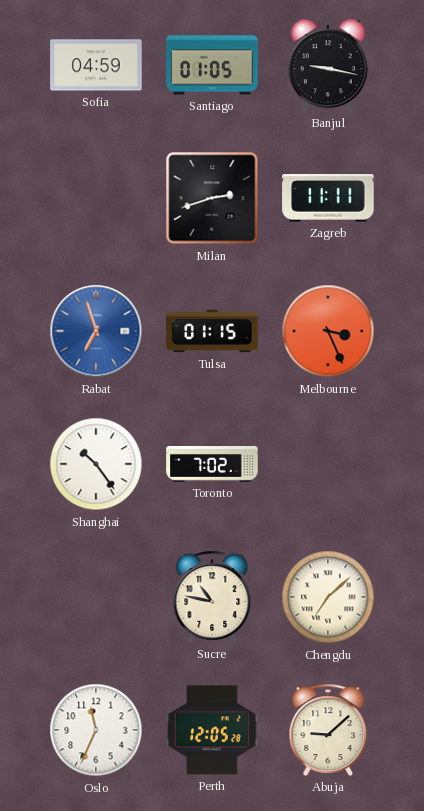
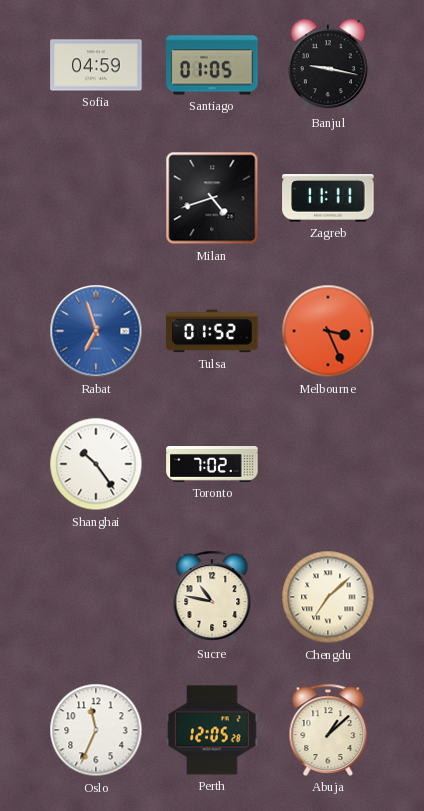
Milan: 2:42 -> 4:42 (212, 198)
Tulsa: 01:15 -> 01:52 (212, 331)
Abuja: 9:08 -> 1:08 (328, 730)
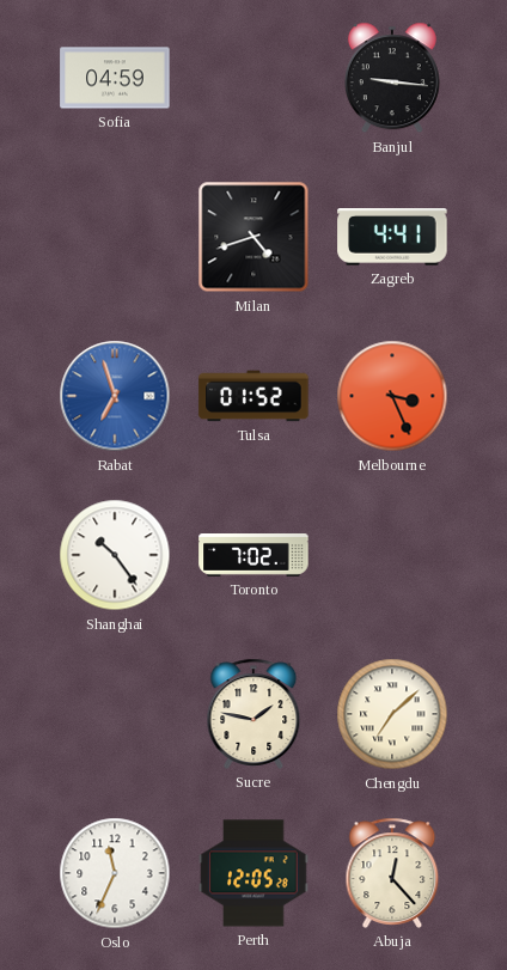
Santiago: 01:05 -> none (212, 65)
Banjul: 9:17 -> 9:16 (392, 78)
Zagreb: 11:11 -> 4:41 (392, 237)
Sucre: 10:47 -> 1:47 (253, 714)
Abuja: 1:08 -> 12:23 (392, 873)
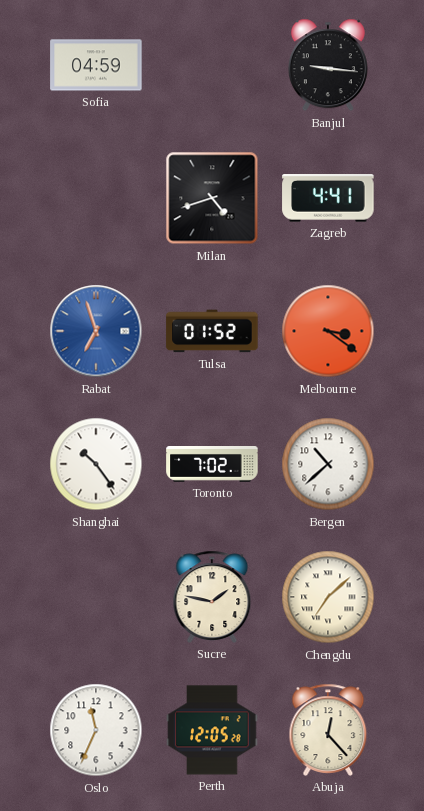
Melbourne: 3:26 -> 3:21 (328, 331)
Bergen: none -> 10:38 (328, 464)
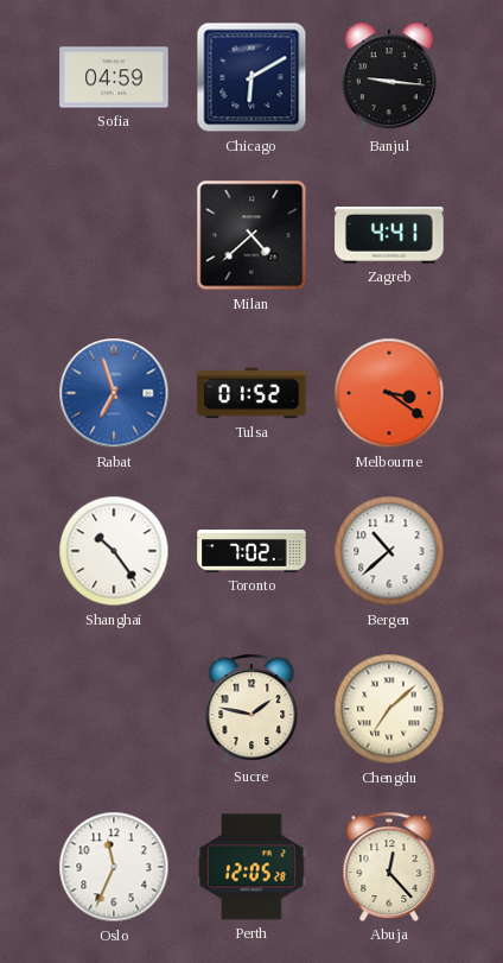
Chicago: none -> 6:10 (251, 77)
Milan: 4:42 -> 4:38 (251, 235)
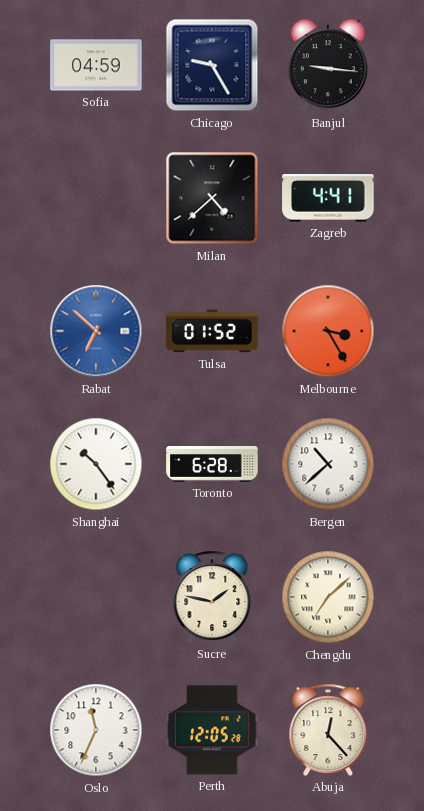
Chicago: 6:10 -> 9:25 (212, 65)
Rabat: 6:57 -> 6:52 (96, 331)
Melbourne: 3:21 -> 3:25 (328, 331)
Toronto: 7:02 -> 6:28 (212, 465)
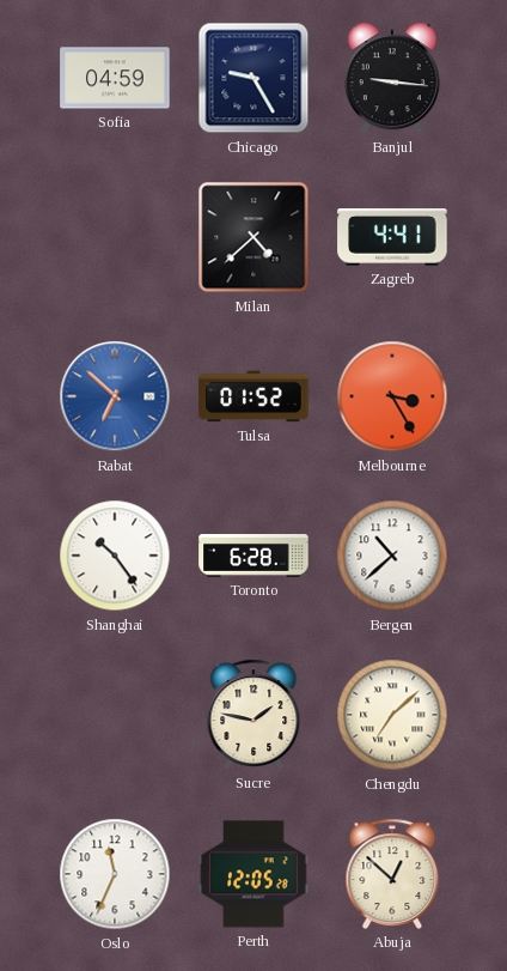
Abuja: 12:23 -> 12:52 (392, 874)
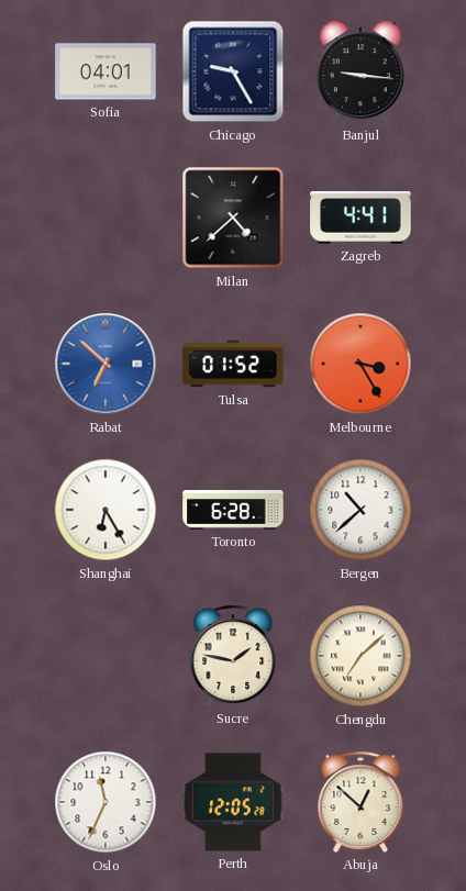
Sofia: 04:59 -> 04:01 (106, 71)
Shanghai: 10:24 -> 6:25 (106, 510)
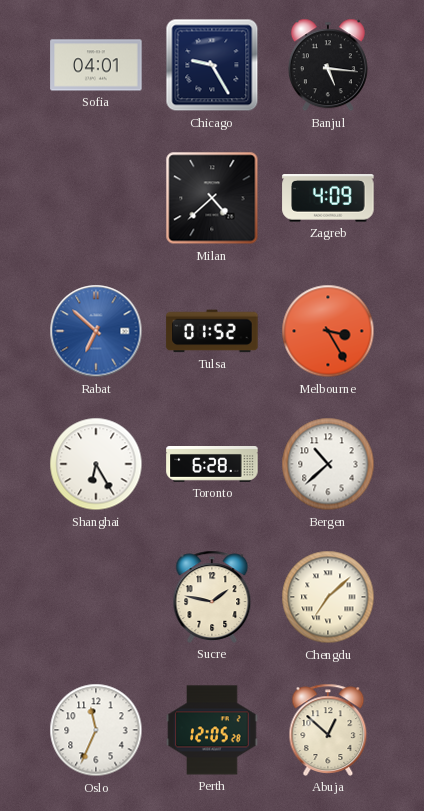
Banjul: 9:16 -> 5:16 (328, 65)
Zagreb: 4:41 -> 4:09 (328, 198)
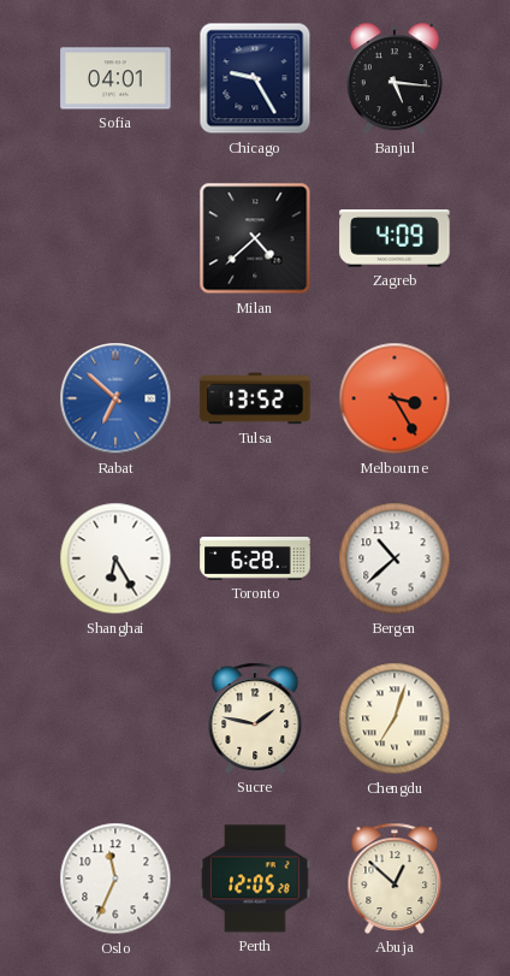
Tulsa: 01:52 -> 13:52 (255, 398)
Chengdu: 7:08 -> 7:03 (395, 718)
